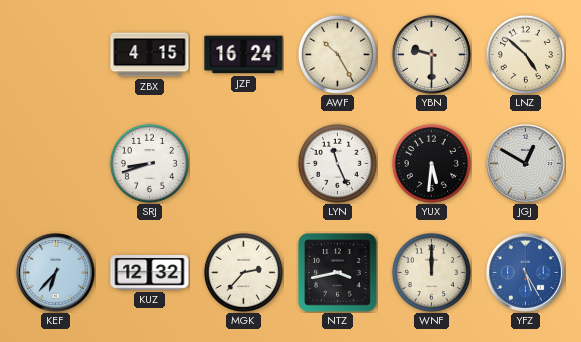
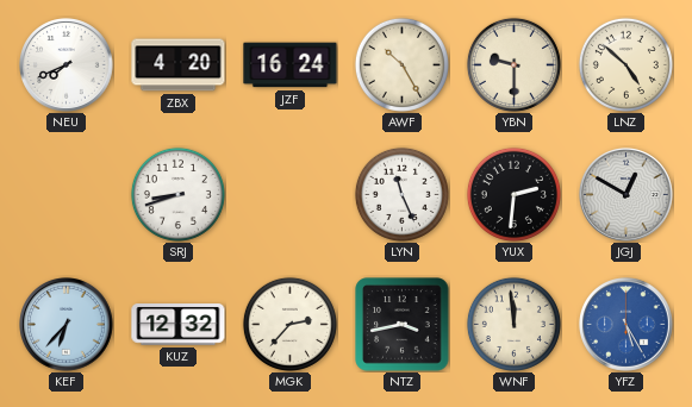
NEU: none -> 7:41 (67, 65)
ZBX: 4:15 -> 4:20 (179, 65)
YUX: 5:31 -> 2:31 (513, 194)
WNF: 12:00 -> 11:59 (513, 324)
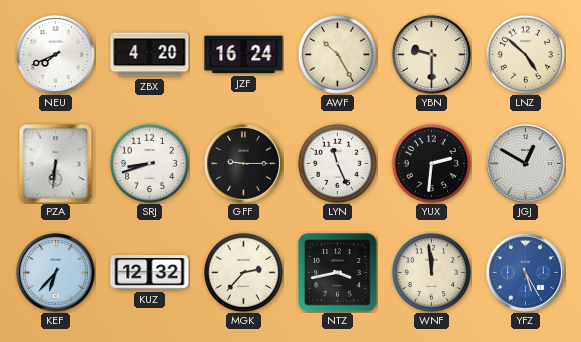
PZA: none -> 6:31 (56, 163)
GFF: none -> 9:15 (244, 164)
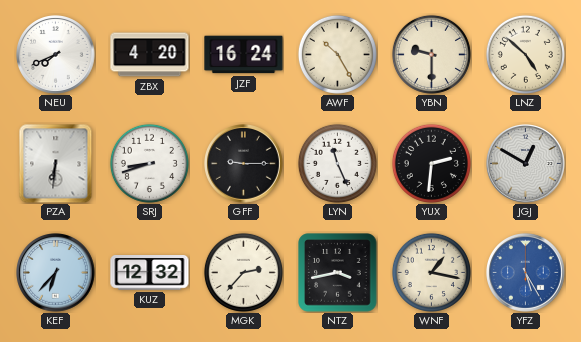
WNF: 11:59 -> 1:17 (431, 272)
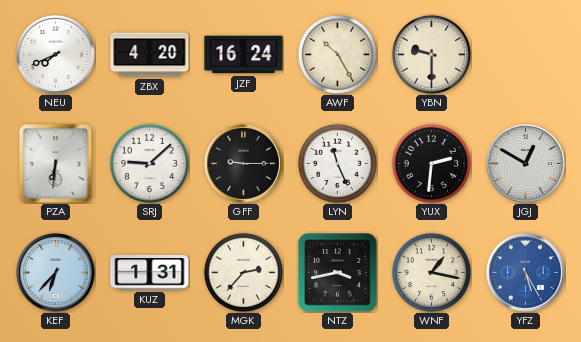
LNZ: 4:52 -> none (525, 54)
SRJ: 8:42 -> 9:08 (149, 163)
KUZ: 12:32 -> 1:31 (150, 273)
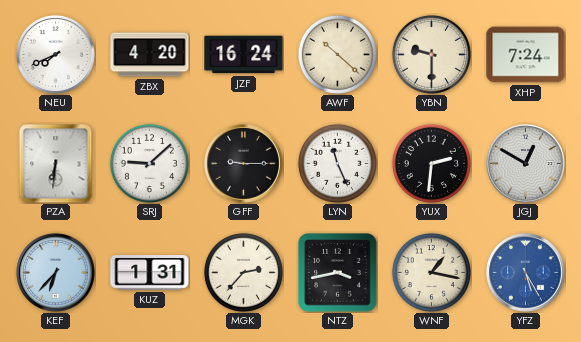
AWF: 10:25 -> 10:22 (337, 54)
XHP: none -> 7:24 (526, 55)
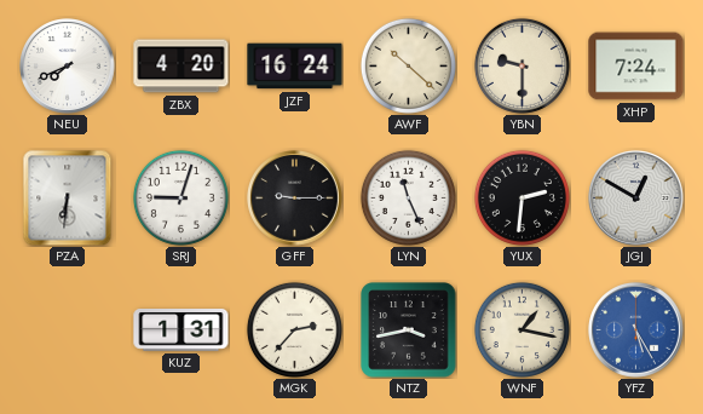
SRJ: 9:08 -> 9:03 (180, 197)
KEF: 6:37 -> none (56, 273)
